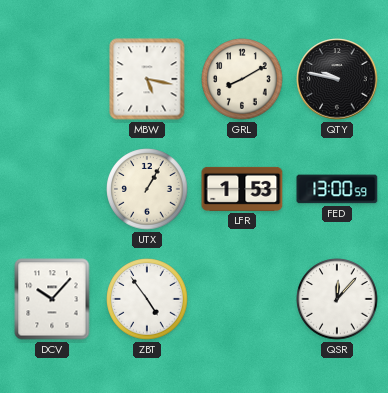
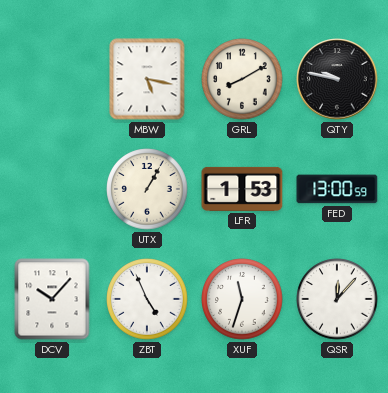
ZBT: 4:54 -> 4:56 (147, 299)
XUF: none -> 11:33 (242, 299)
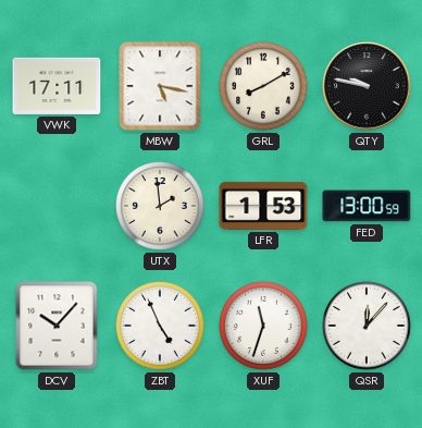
VWK: none -> 17:11 (57, 86)
UTX: 1:05 -> 1:59 (160, 206)
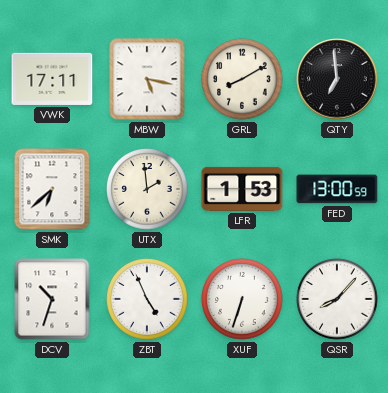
QTY: 9:47 -> 6:59 (337, 79)
SMK: none -> 6:38 (52, 189)
DCV: 10:07 -> 10:33 (52, 299)
XUF: 11:33 -> 6:33 (242, 299)
QSR: 12:07 -> 8:07 (337, 299)
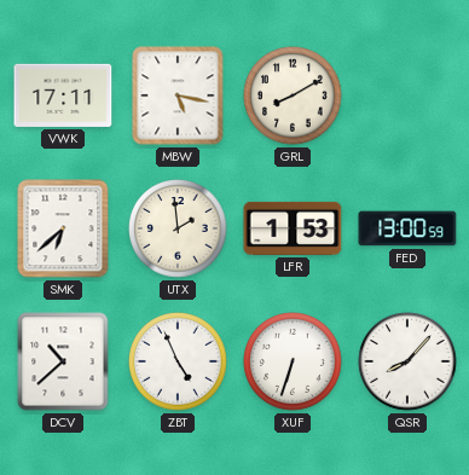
QTY: 6:59 -> none (337, 79)
DCV: 10:33 -> 10:38 (63, 361)
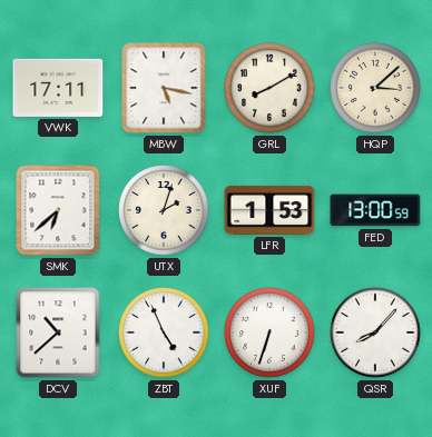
HQP: none -> 3:08 (375, 88)
UTX: 1:59 -> 2:03 (164, 210)
